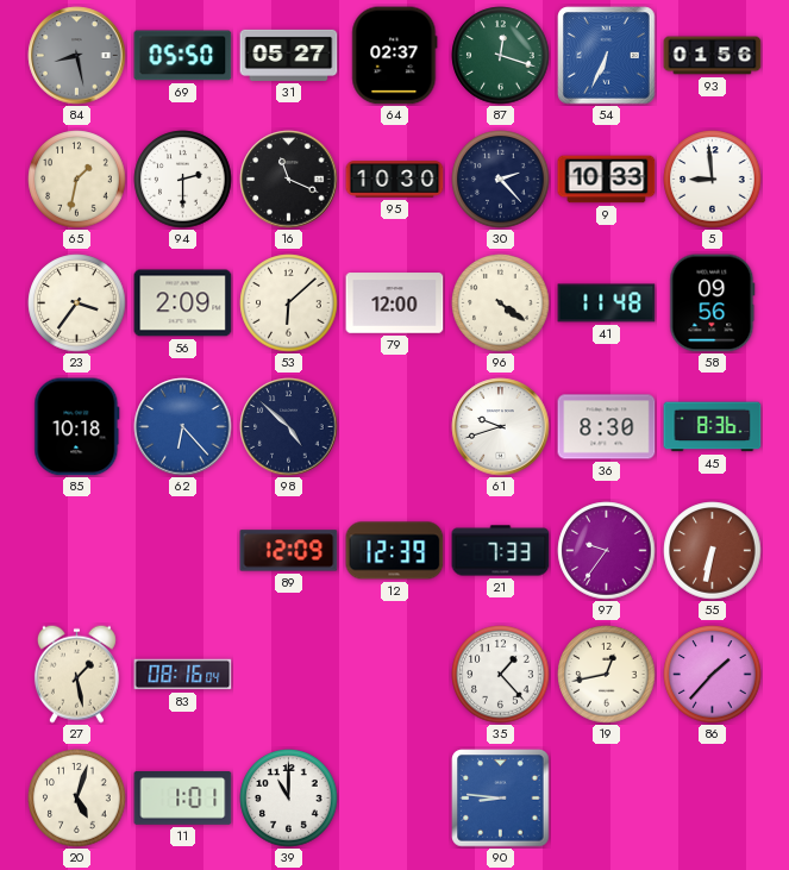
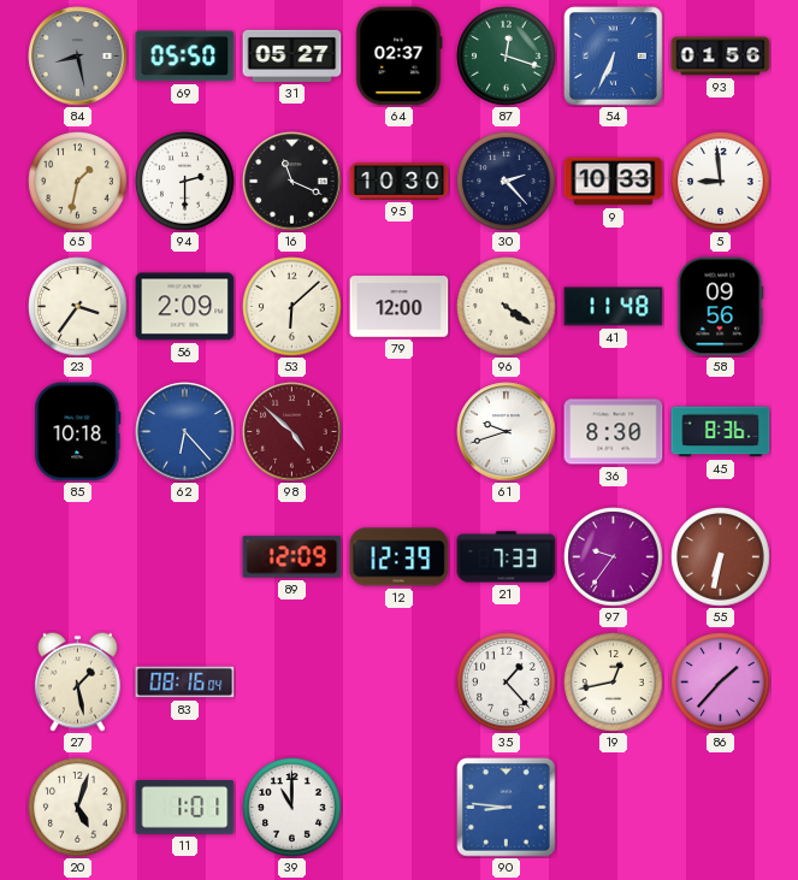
98 dial: navy -> burgundy (292, 432)
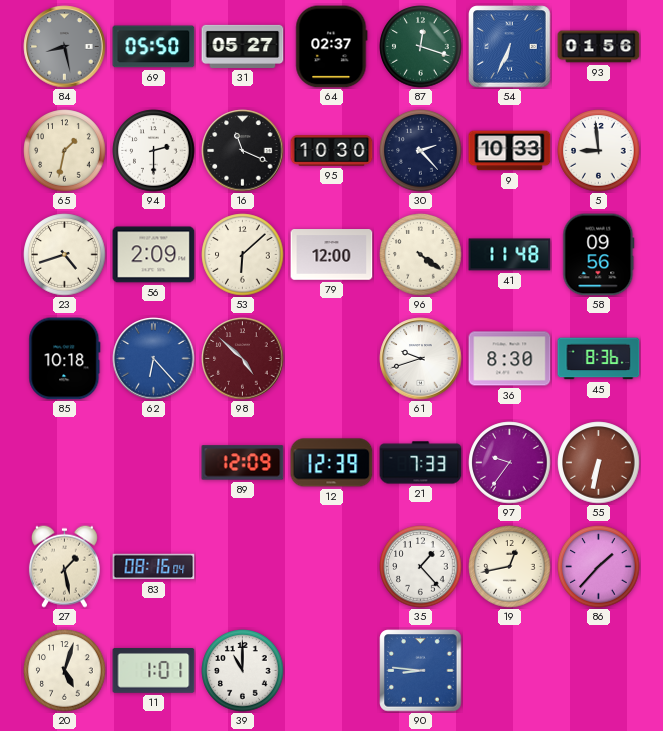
23: 3:36 -> 4:42 (65, 255)
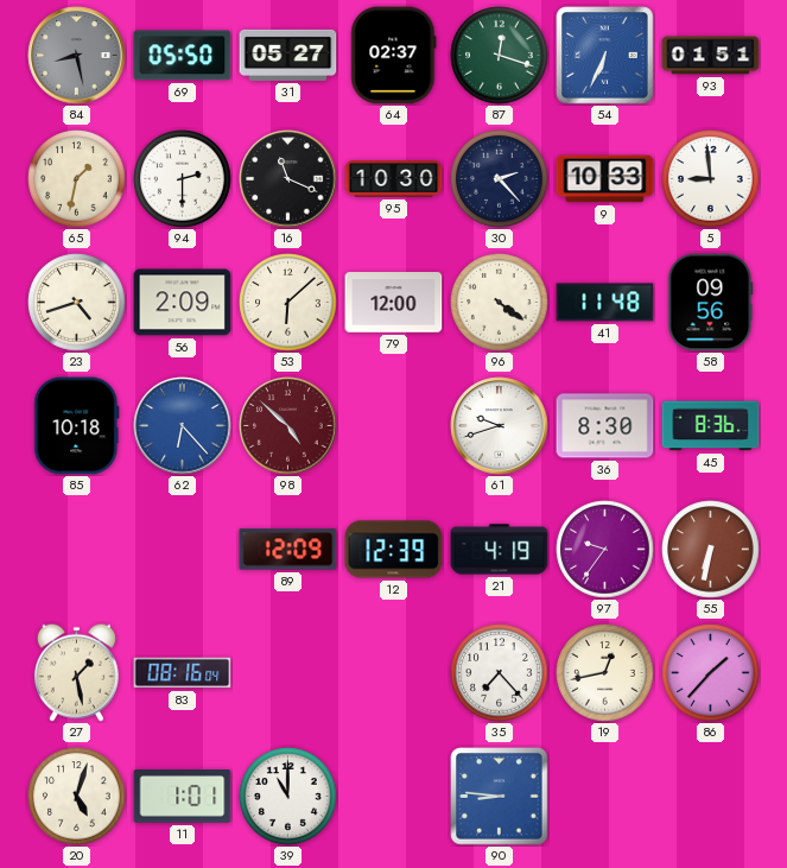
93: 01:56 -> 01:51 (711, 56)
21: 7:33 -> 4:19 (500, 550)
35: 1:23 -> 7:23 (500, 673)
